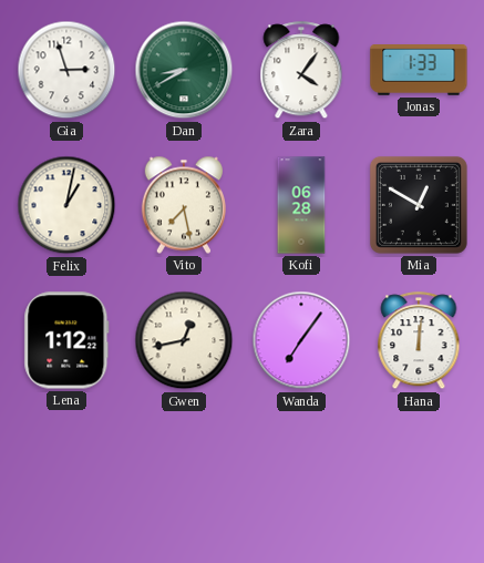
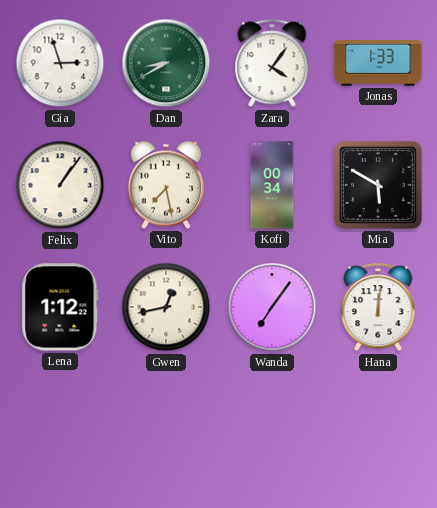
Felix: 1:02 -> 1:06 (60, 185)
Kofi: 06:28 -> 00:34 (272, 185)
Mia: 12:50 -> 5:50 (378, 185)
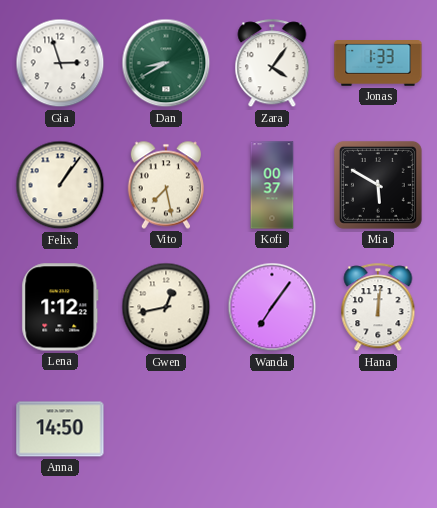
Kofi: 00:34 -> 00:37 (272, 185)
Anna: none -> 14:50 (60, 429)
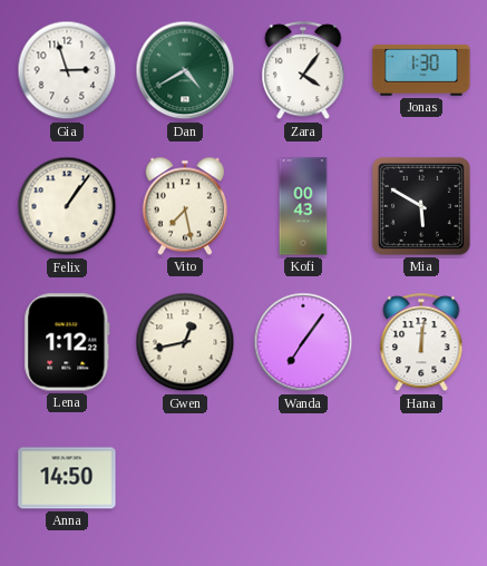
Dan: 8:40 -> 4:40 (185, 70)
Jonas: 1:33 -> 1:30 (421, 71)
Kofi: 00:37 -> 00:43 (303, 206)
